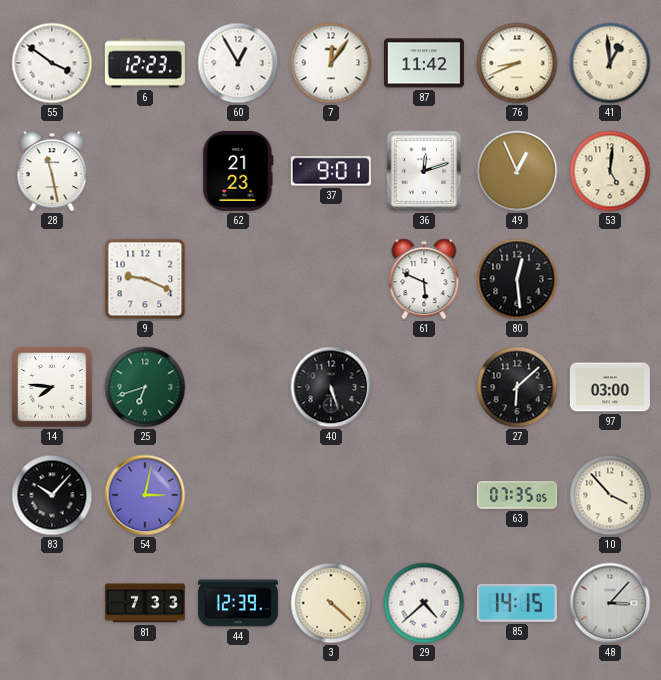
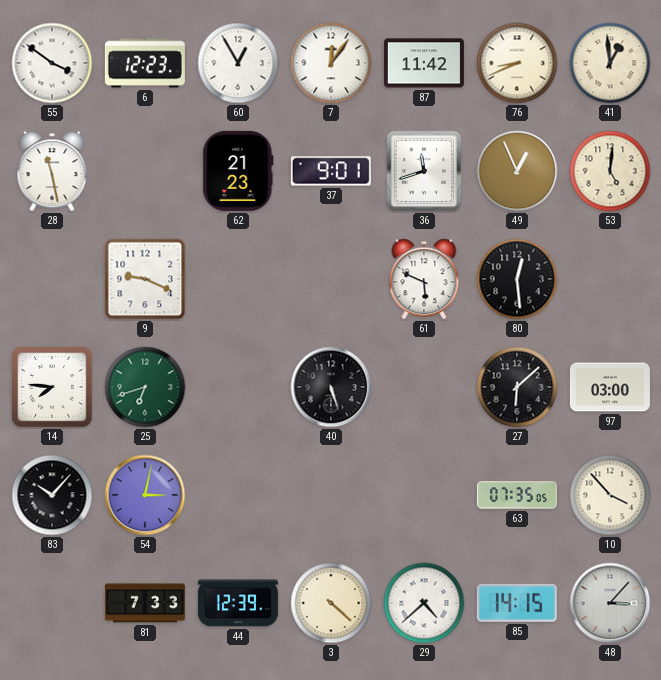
36: 12:12 -> 11:42 (424, 171)
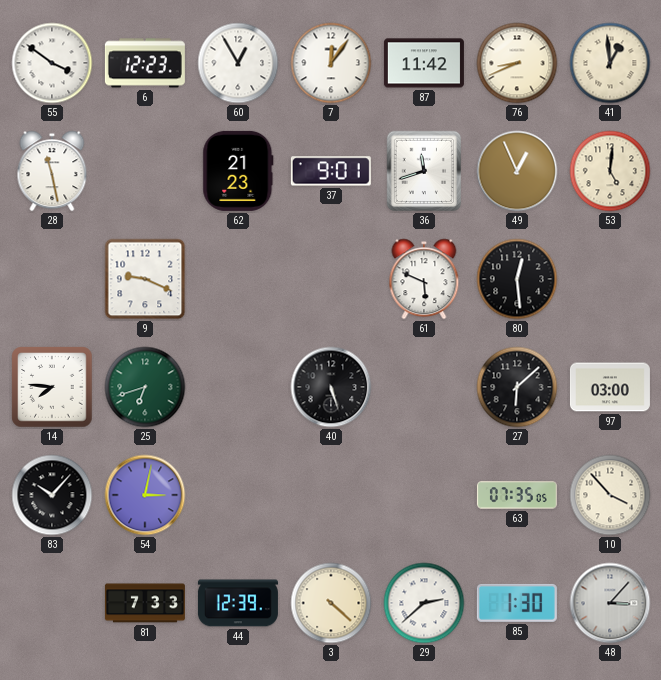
29: 4:38 -> 2:38 (424, 603)
85: 14:15 -> 1:30 (517, 603)
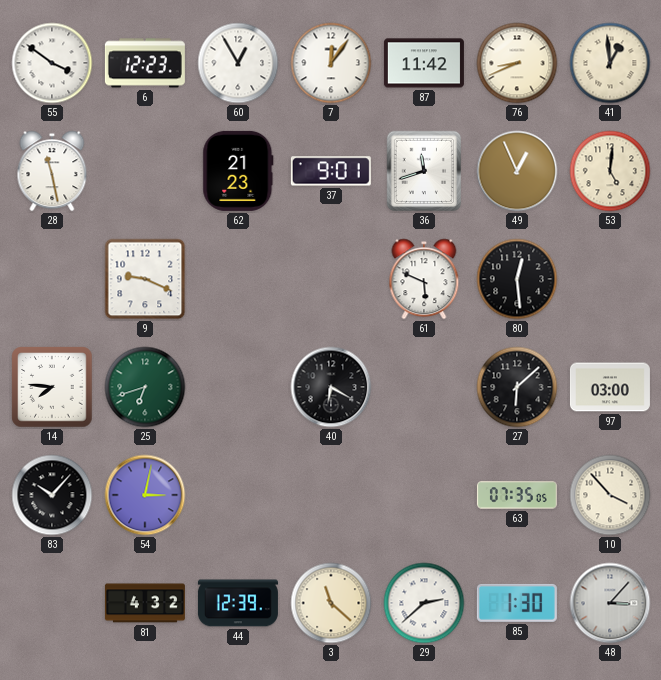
40: 5:27 -> 6:20 (331, 387)
81: 7:33 -> 4:32 (145, 603)
3: 4:22 -> 11:22 (331, 603)
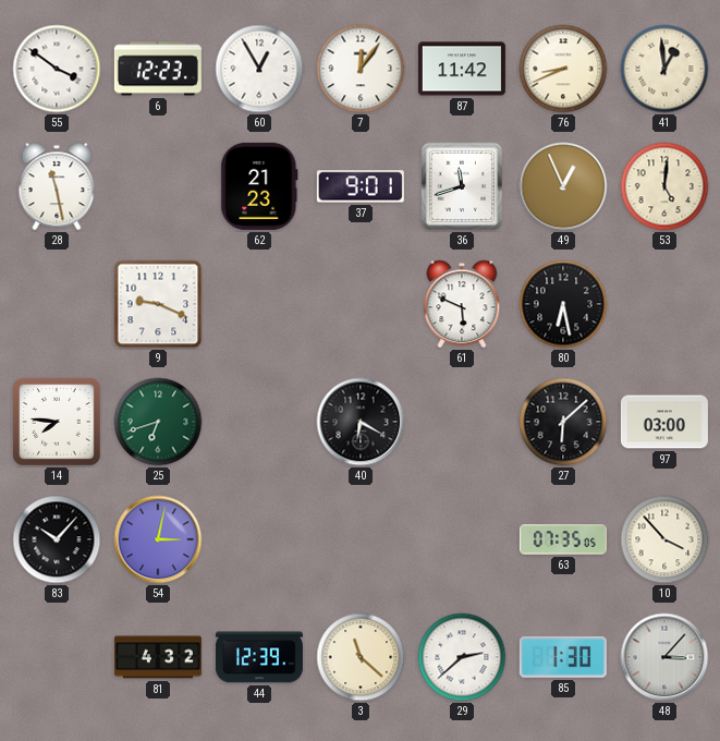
80: 12:29 -> 6:28 (563, 304)
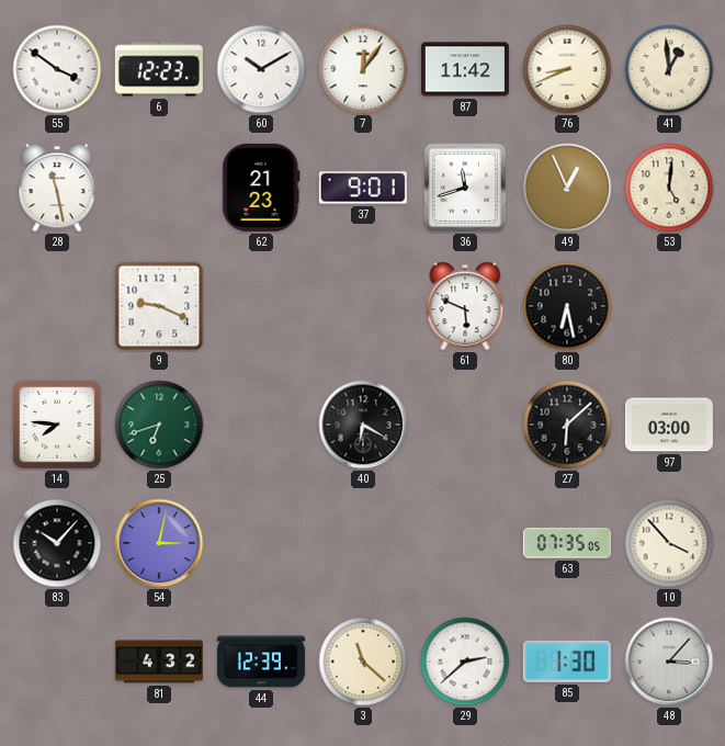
60: 12:55 -> 10:10 (261, 69)
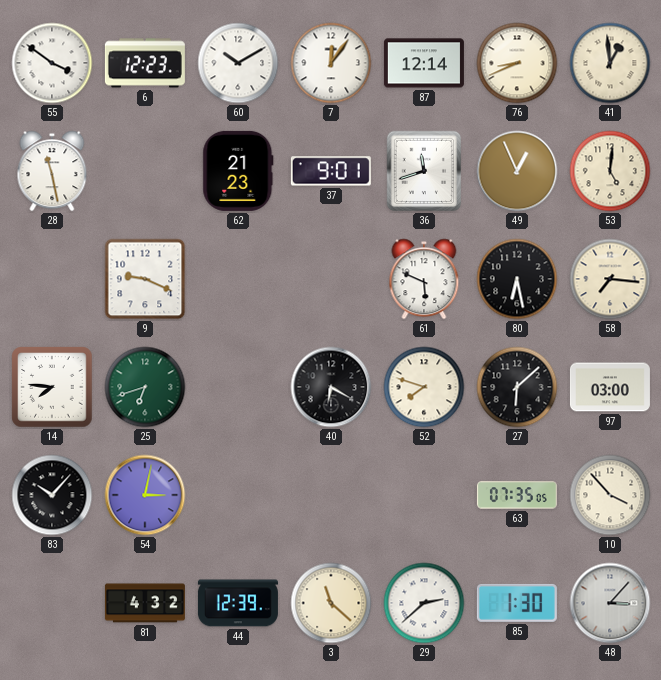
87: 11:42 -> 12:14 (424, 63)
58: none -> 7:16 (610, 279)
52: none -> 7:48 (424, 387)
